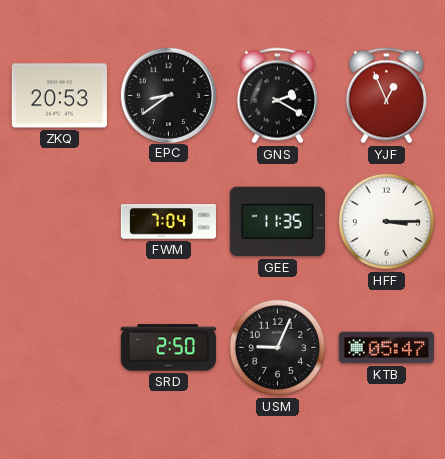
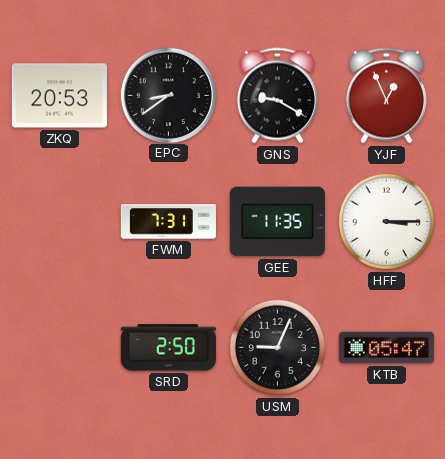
GNS: 2:20 -> 9:20 (277, 96)
FWM: 7:04 -> 7:31 (168, 222)
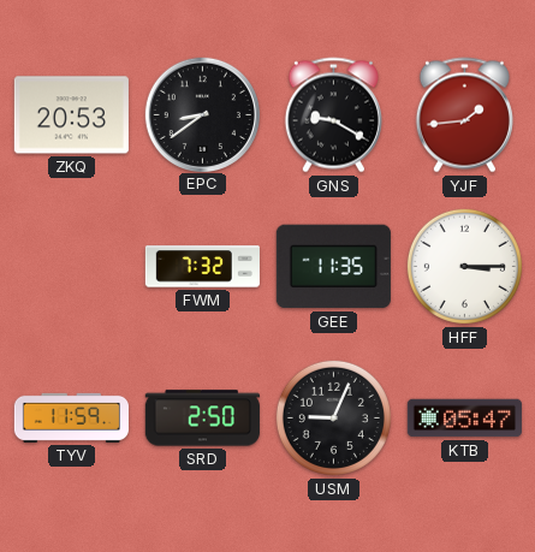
YJF: 12:56 -> 1:44 (464, 115)
FWM: 7:31 -> 7:32 (202, 267)
TYV: none -> 11:59 (71, 417)
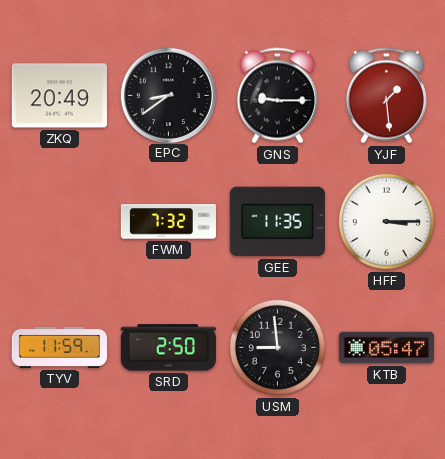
ZKQ: 20:53 -> 20:49 (59, 96)
GNS: 9:20 -> 9:15 (277, 96)
YJF: 1:44 -> 1:29 (386, 96)
USM: 9:04 -> 8:59 (277, 347)
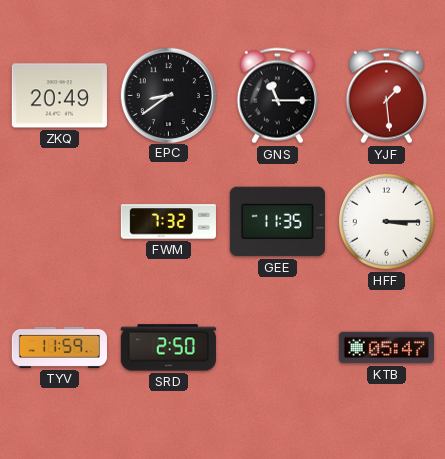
GNS: 9:15 -> 11:15 (277, 96)
USM: 8:59 -> none (277, 347)
